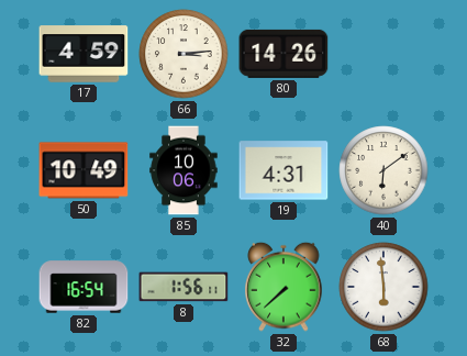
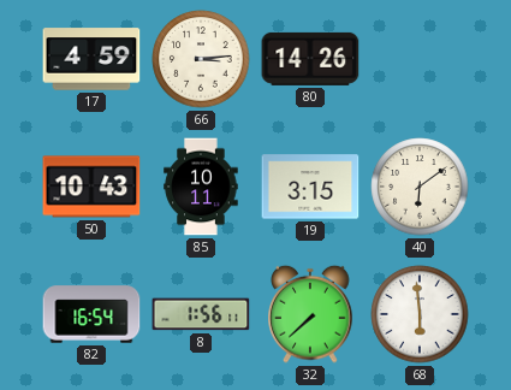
50: 10:49 -> 10:43 (91, 187)
85: 10:06 -> 10:11 (201, 187)
19: 4:31 -> 3:15 (310, 187)
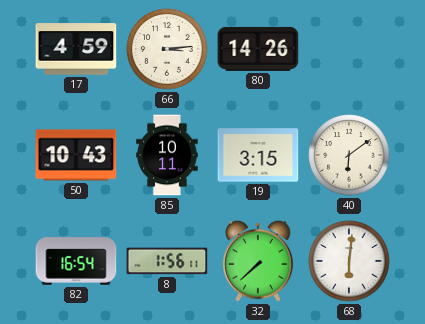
68: 5:59 -> 6:01 (349, 261)
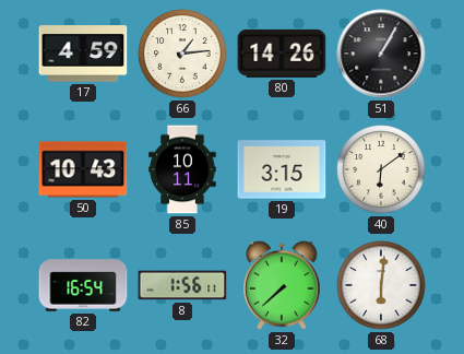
66: 3:14 -> 1:14 (182, 54)
51: none -> 1:05 (381, 54)
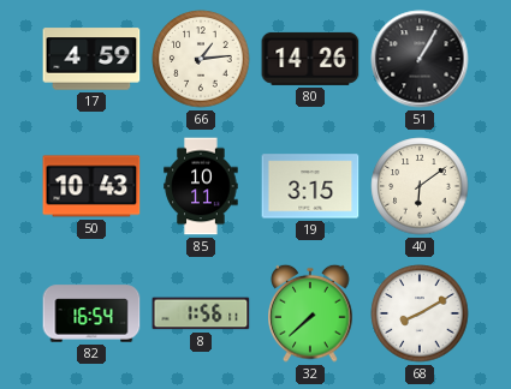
68: 6:01 -> 8:10 (420, 313)
